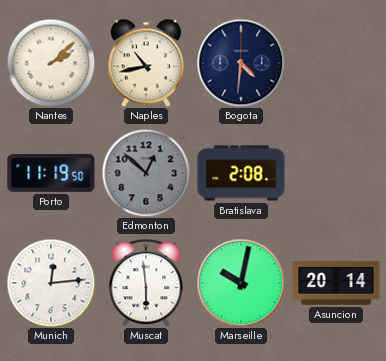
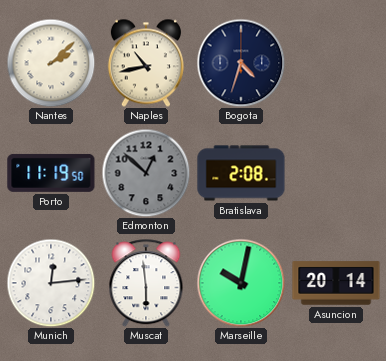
Bogota: 4:31 -> 4:33 (241, 63)
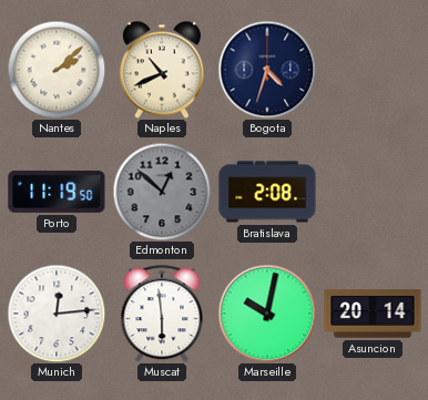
Naples: 10:43 -> 10:41 (162, 70)
